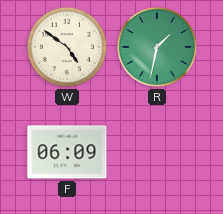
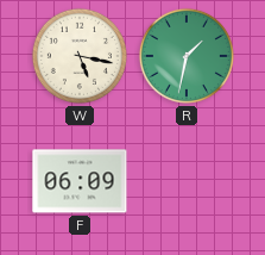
W: 4:51 -> 5:17 (80, 56)
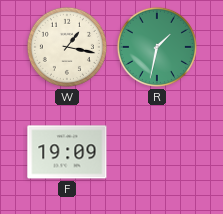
W: 5:17 -> 1:17 (67, 47)
F: 06:09 -> 19:09 (67, 152)
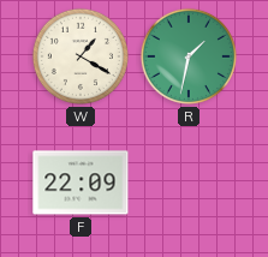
W: 1:17 -> 1:20 (81, 56)
F: 19:09 -> 22:09 (81, 183)
